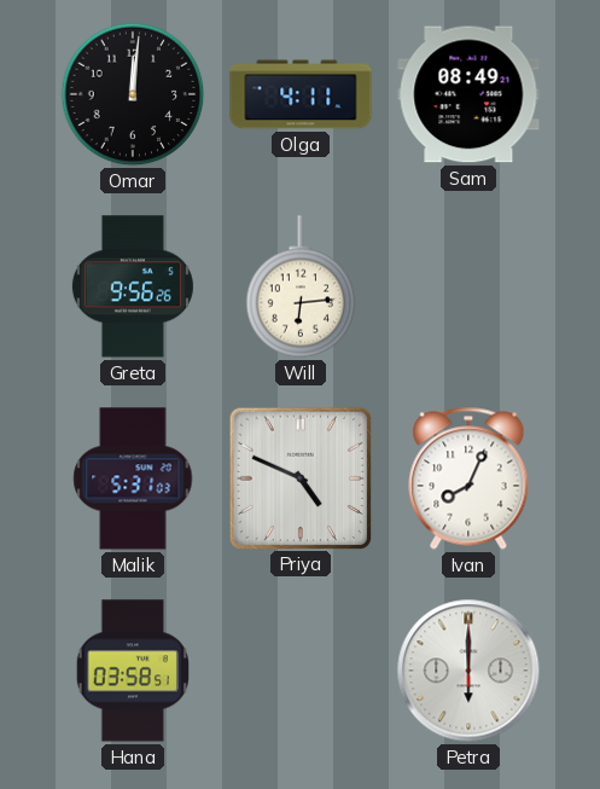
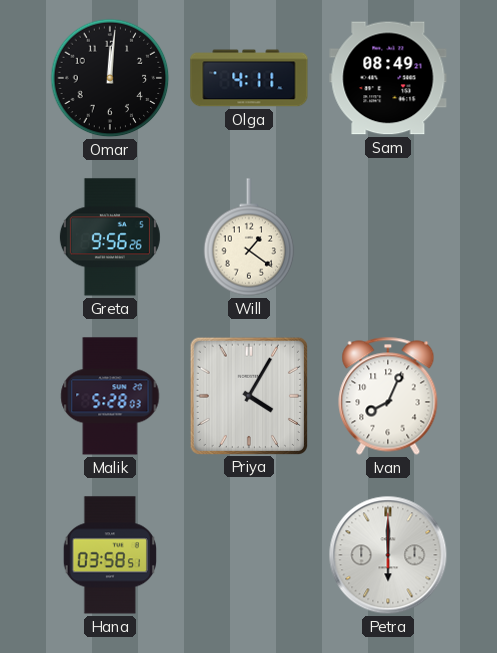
Will: 6:14 -> 1:21 (249, 237)
Malik: 5:31 -> 5:28 (110, 396)
Priya: 4:49 -> 4:05 (248, 395)
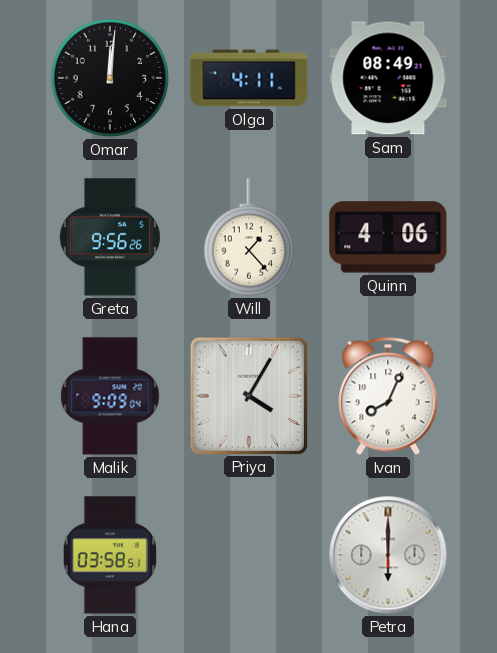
Will: 1:21 -> 1:23 (249, 237)
Quinn: none -> 4:06 (388, 237)
Malik: 5:28 -> 9:09 (110, 396)
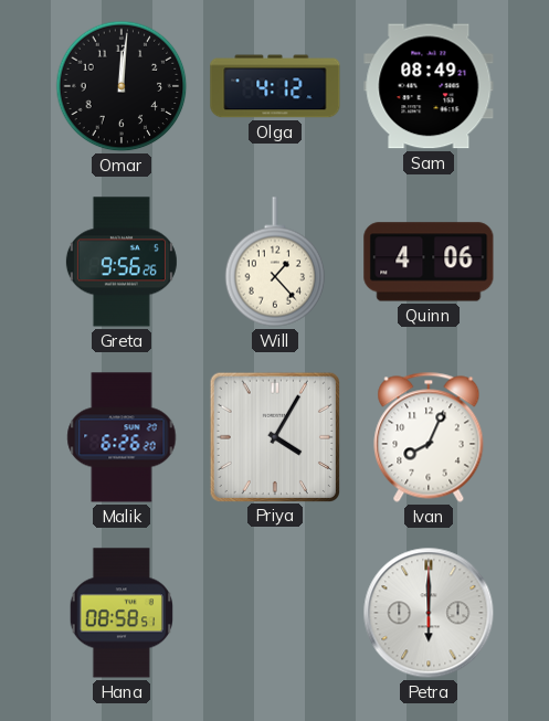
Olga: 4:11 -> 4:12 (275, 86)
Malik: 9:09 -> 6:26 (122, 437)
Hana: 03:58 -> 08:58 (120, 613)
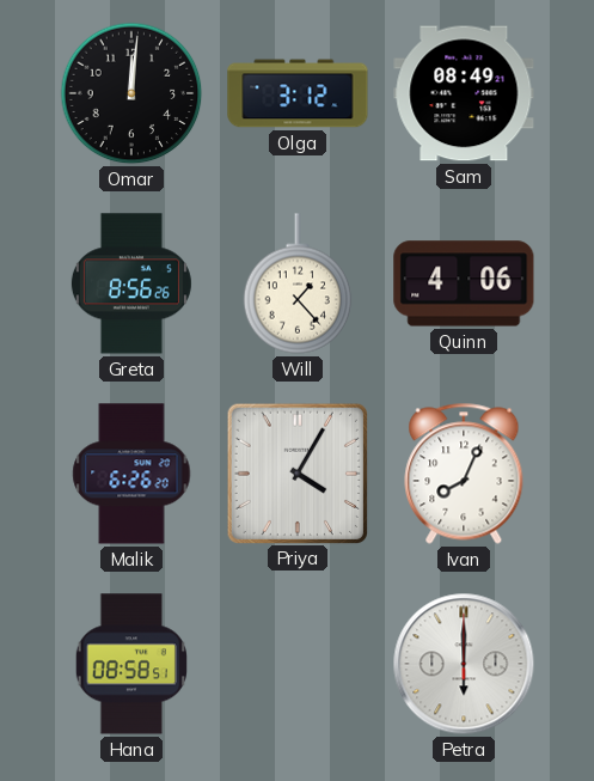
Olga: 4:12 -> 3:12 (298, 93)
Greta: 9:56 -> 8:56 (131, 283)
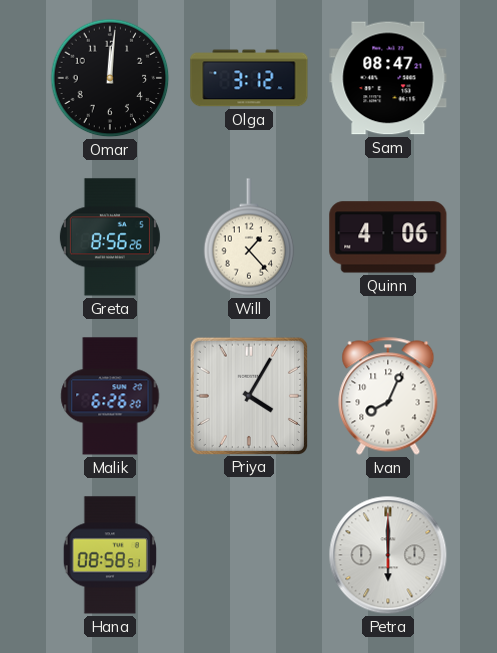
Sam: 08:49 -> 08:47 (388, 78)
